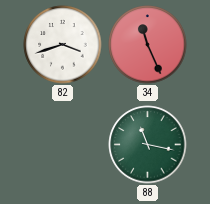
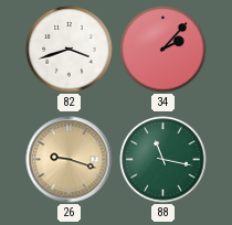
34: 11:26 -> 2:07 (164, 50)
26: none -> 9:18 (70, 160)
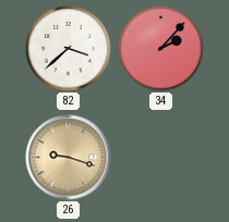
82: 3:42 -> 3:38 (69, 49)
88: 11:17 -> none (164, 160)
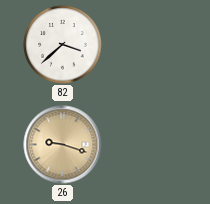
34: 2:07 -> none (161, 49)
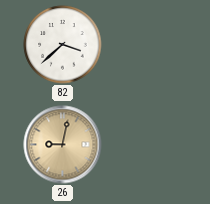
26: 9:18 -> 9:02 (63, 145)
